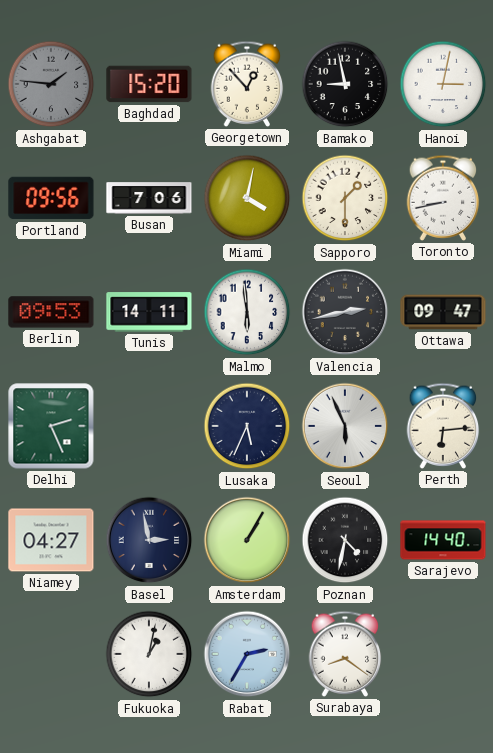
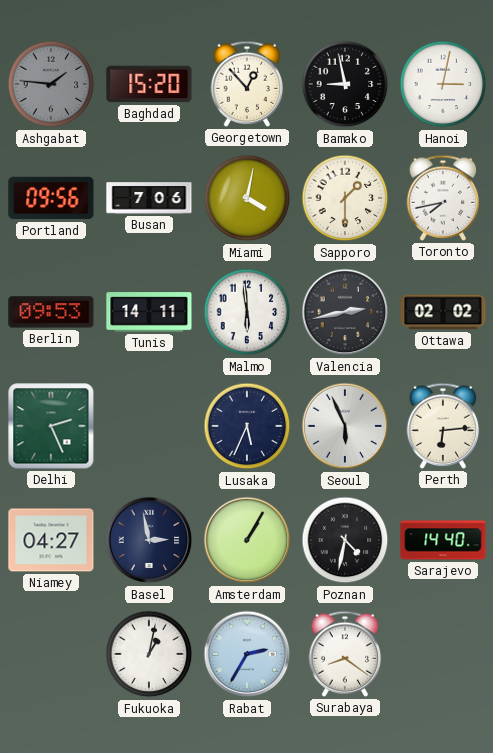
Toronto: 8:43 -> 7:43 (443, 198)
Ottawa: 09:47 -> 02:02 (443, 312)
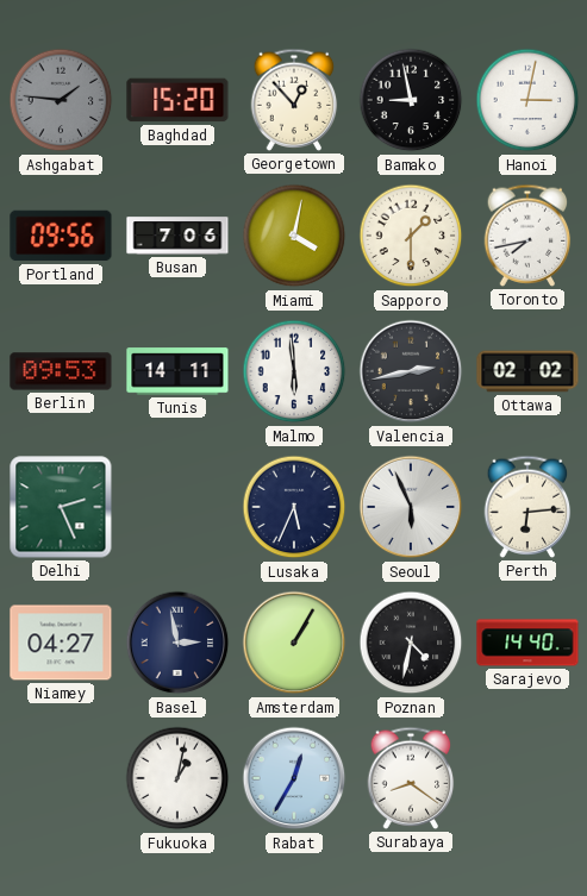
Rabat: 2:35 -> 12:35 (294, 778)
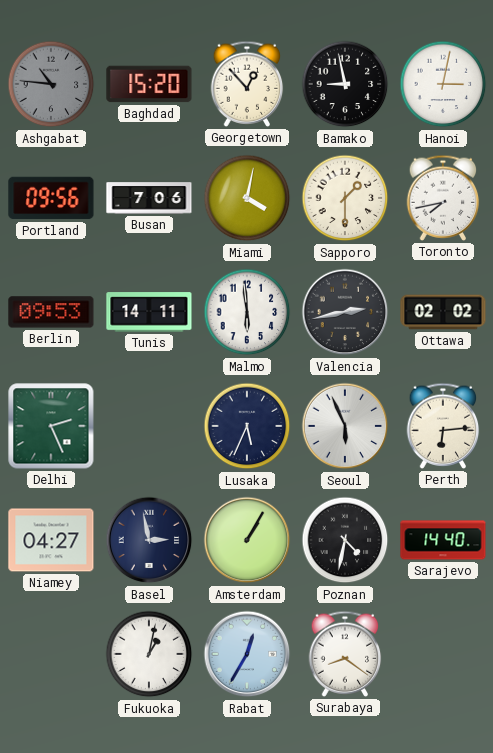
Ashgabat: 1:46 -> 10:46 (51, 84)
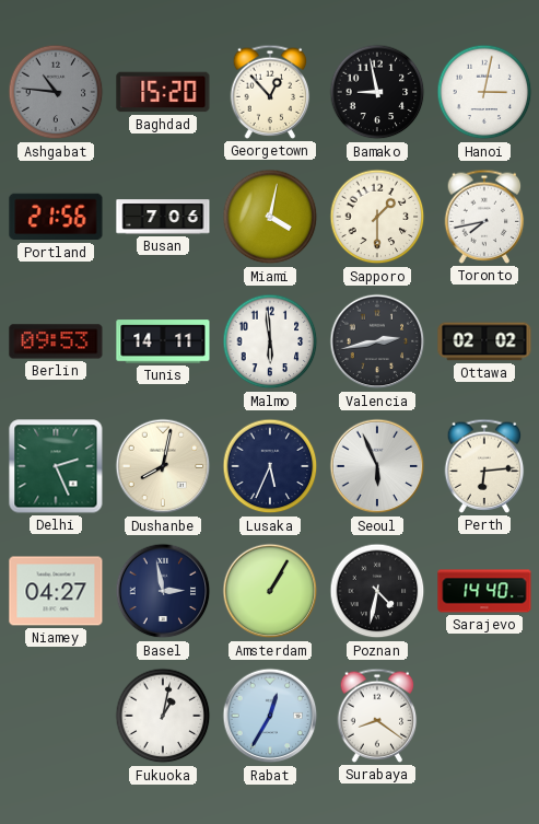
Portland: 09:56 -> 21:56 (56, 217)
Dushanbe: none -> 8:02 (163, 466)
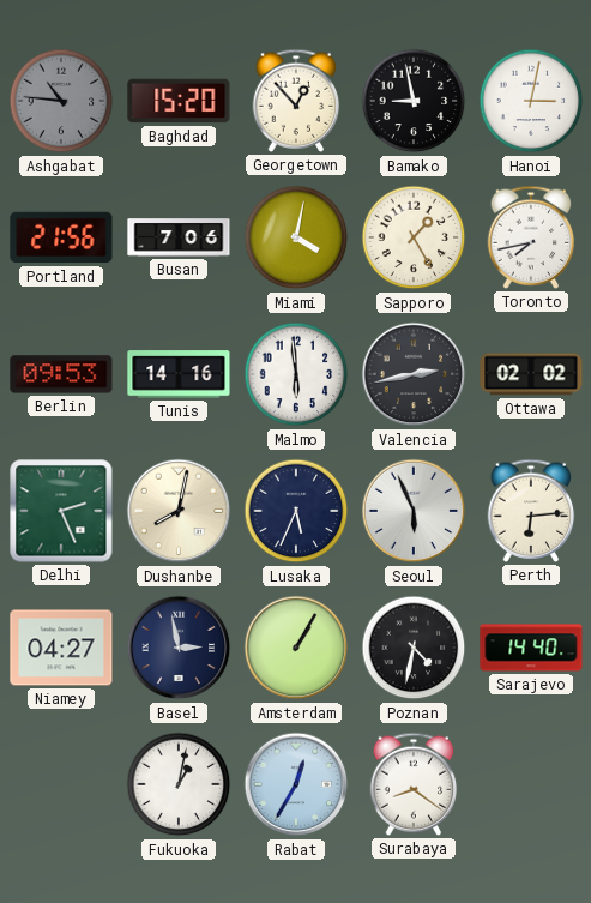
Sapporo: 1:30 -> 1:25 (414, 237)
Tunis: 14:11 -> 14:16 (179, 374)
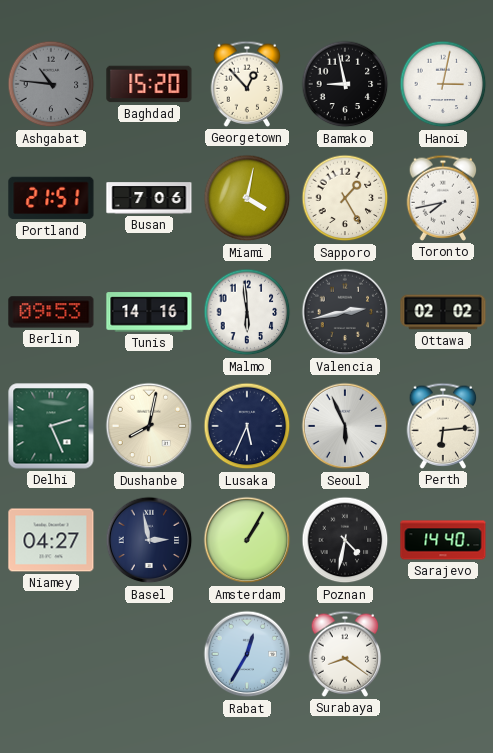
Portland: 21:56 -> 21:51 (51, 198)
Fukuoka: 1:02 -> none (179, 784)
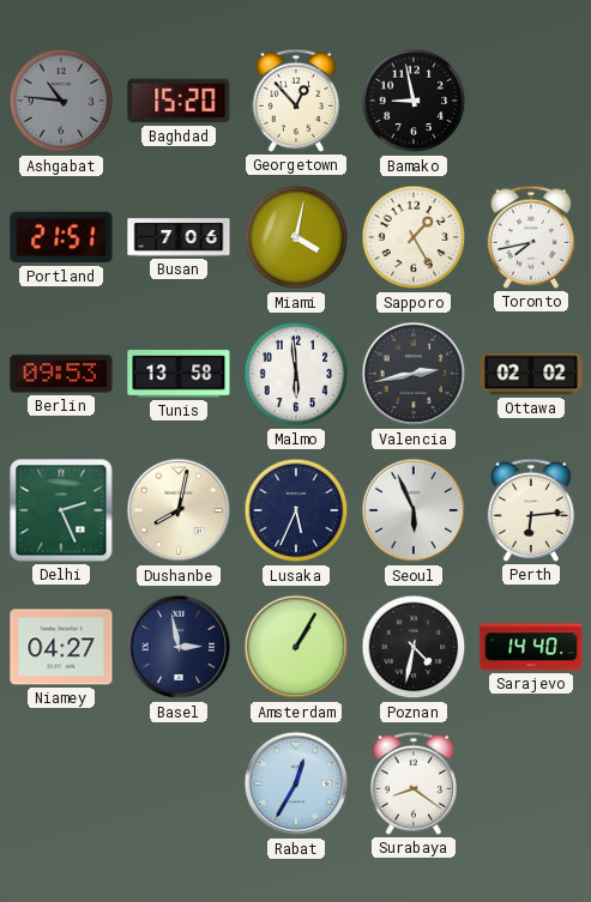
Hanoi: 3:02 -> none (443, 84)
Tunis: 14:16 -> 13:58 (179, 374)
